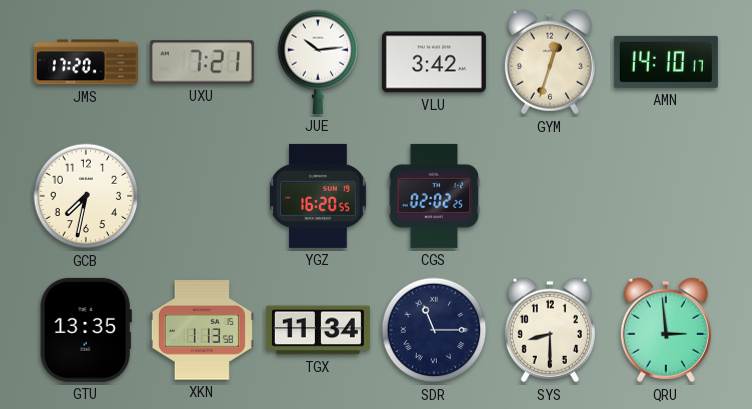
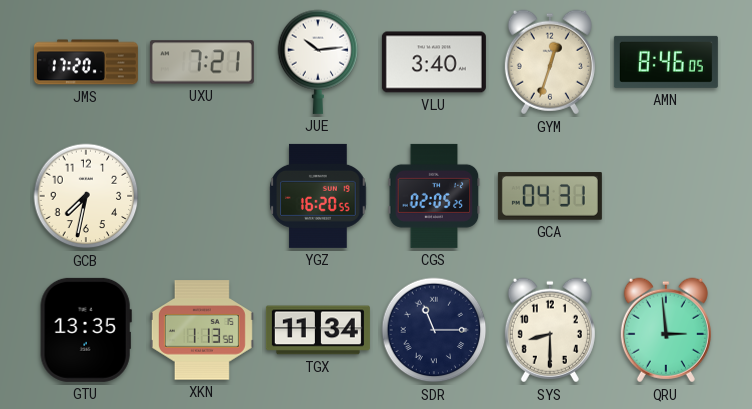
VLU: 3:42 -> 3:40 (434, 62)
AMN: 14:10 -> 8:46 (666, 62)
CGS: 02:02 -> 02:05 (434, 196)
GCA: none -> 04:31 (550, 196)
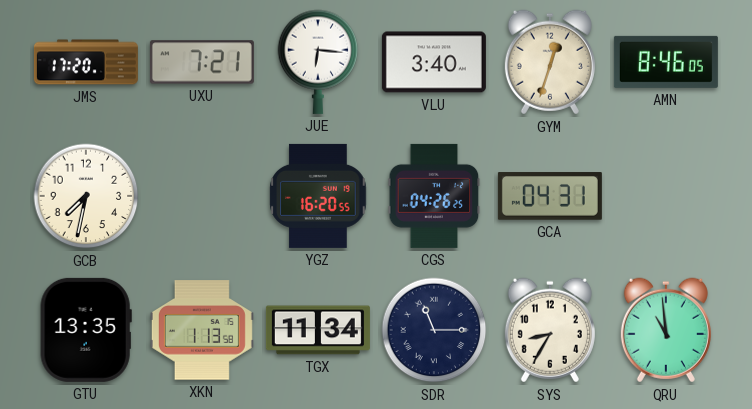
JUE: 10:14 -> 6:16 (318, 62)
CGS: 02:05 -> 04:26 (434, 196)
SYS: 8:30 -> 8:35 (550, 330)
QRU: 2:59 -> 10:59 (666, 330)
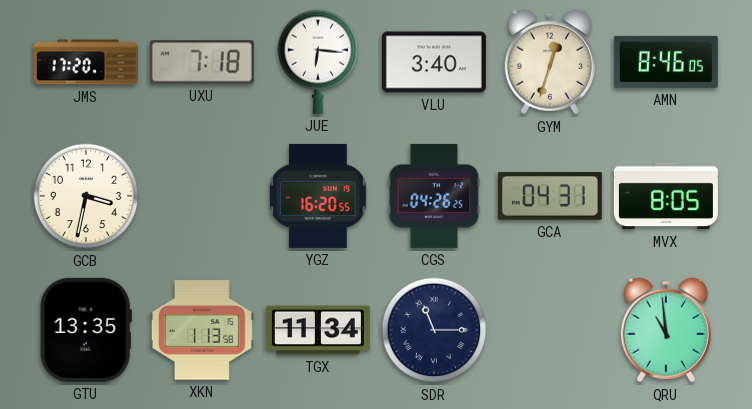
UXU: 7:21 -> 7:18 (202, 62)
GCB: 7:32 -> 3:32 (86, 196)
MVX: none -> 8:05 (666, 196)
SYS: 8:35 -> none (550, 330)
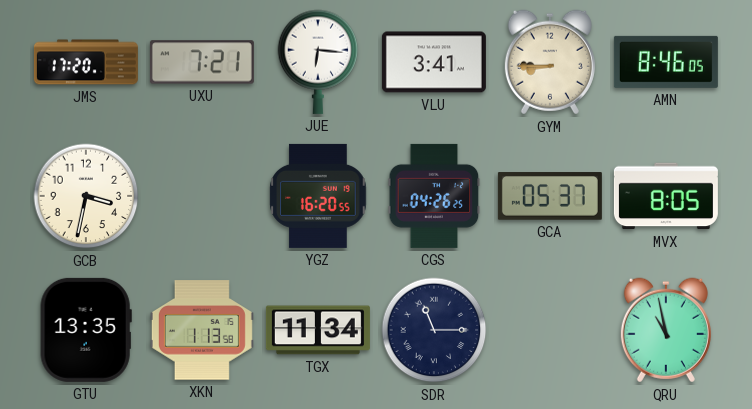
UXU: 7:18 -> 7:21 (202, 62)
VLU: 3:40 -> 3:41 (434, 62)
GYM: 12:33 -> 8:45 (550, 62)
GCA: 04:31 -> 05:37 (550, 196)
QRU: 10:59 -> 10:58 (666, 330)
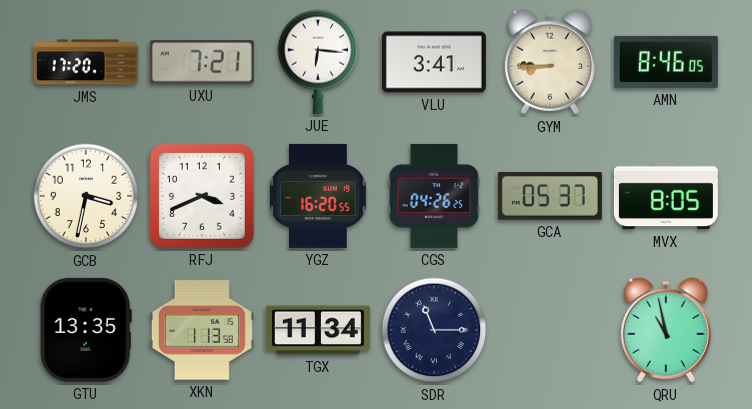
RFJ: none -> 3:41 (202, 196)
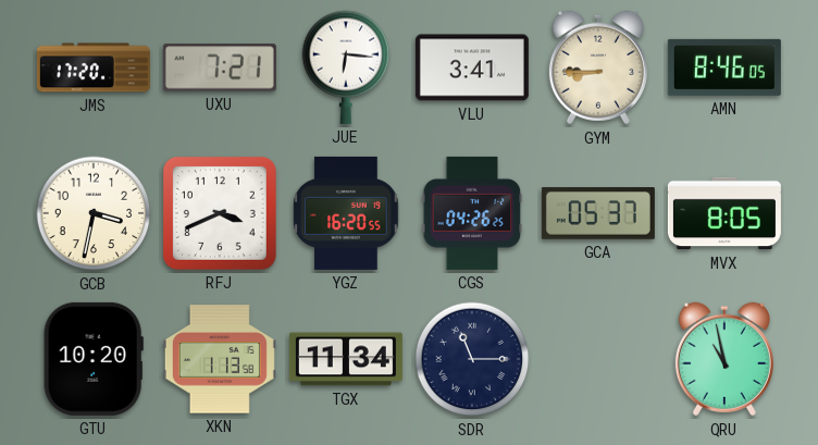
GTU: 13:35 -> 10:20 (94, 359)
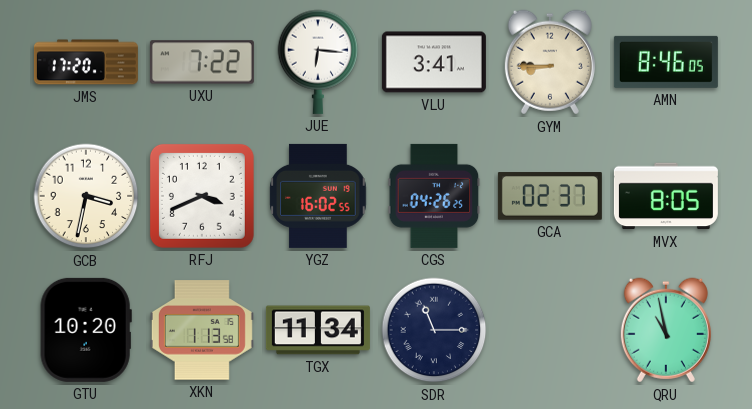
UXU: 7:21 -> 7:22 (202, 62)
YGZ: 16:20 -> 16:02 (318, 196)
GCA: 05:37 -> 02:37 (550, 196)
